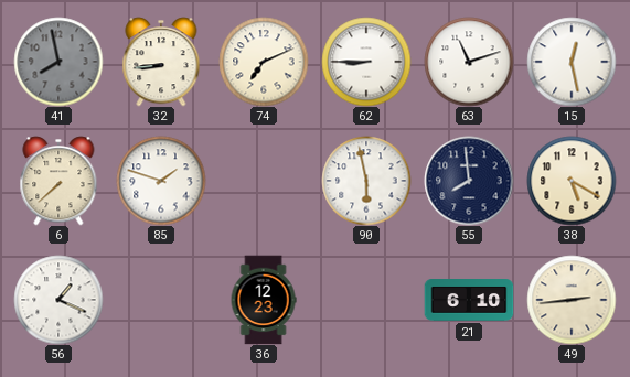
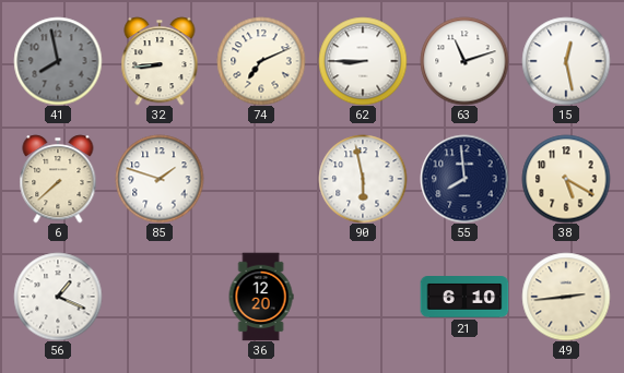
36: 12:23 -> 12:20 (261, 297)
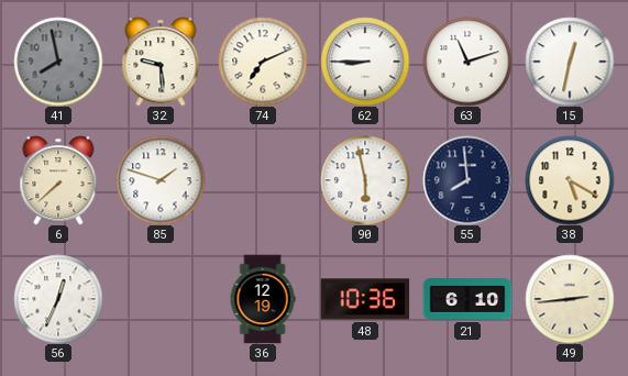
32: 8:44 -> 9:29 (161, 62)
15: 12:28 -> 12:32 (570, 62)
56: 1:19 -> 12:34 (58, 299)
36: 12:20 -> 12:19 (263, 299)
48: none -> 10:36 (365, 299)
